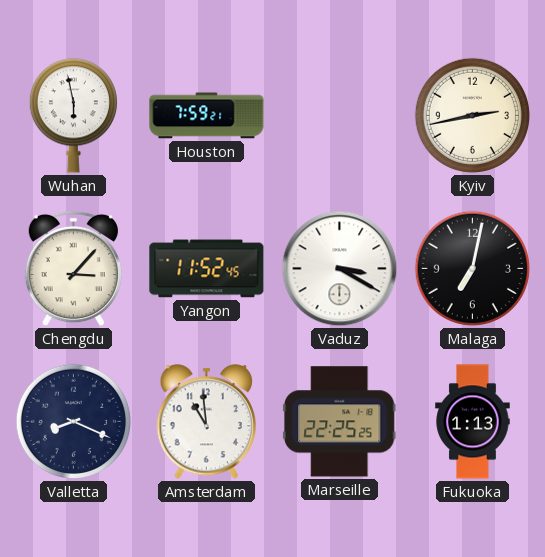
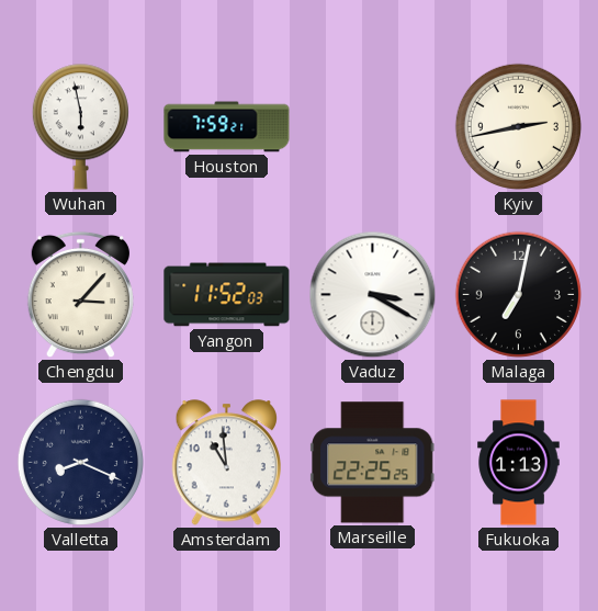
Yangon: 11:52:45 -> 11:52:03 (227, 295)
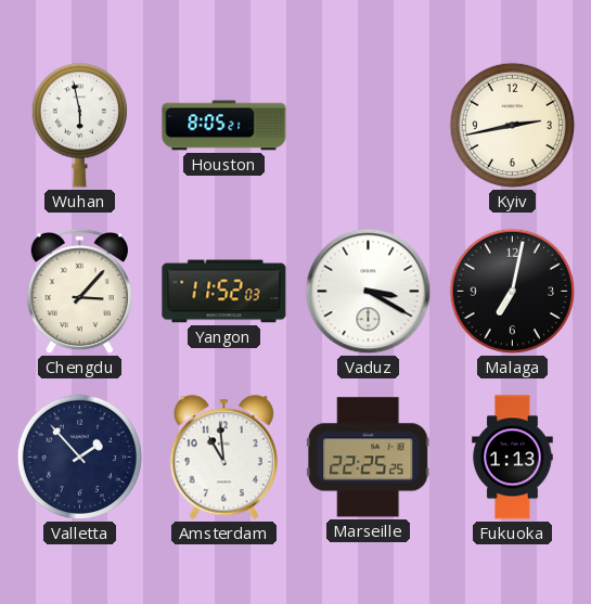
Houston: 7:59 -> 8:05 (224, 126)
Valletta: 8:19 -> 1:53 (79, 457)
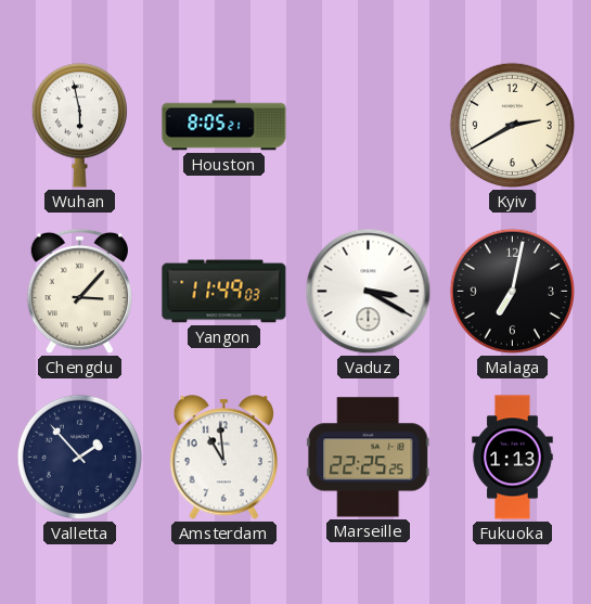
Kyiv: 2:43 -> 2:40 (512, 125)
Yangon: 11:52 -> 11:49 (224, 292)
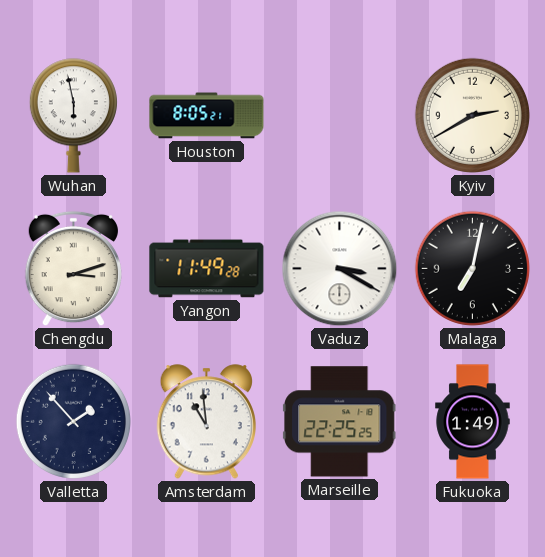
Chengdu: 3:07 -> 3:12 (73, 269)
Yangon: 11:49:03 -> 11:49:28 (207, 269)
Fukuoka: 1:13 -> 1:49 (473, 422)
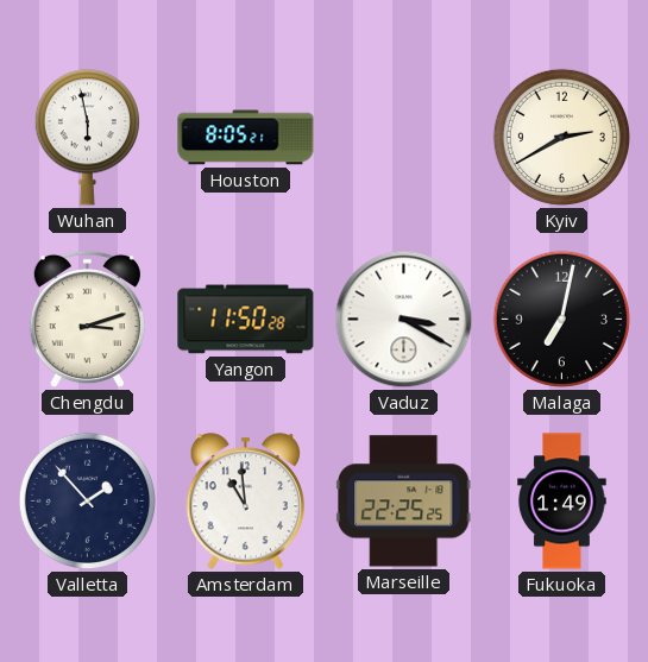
Yangon: 11:49 -> 11:50 (246, 320)
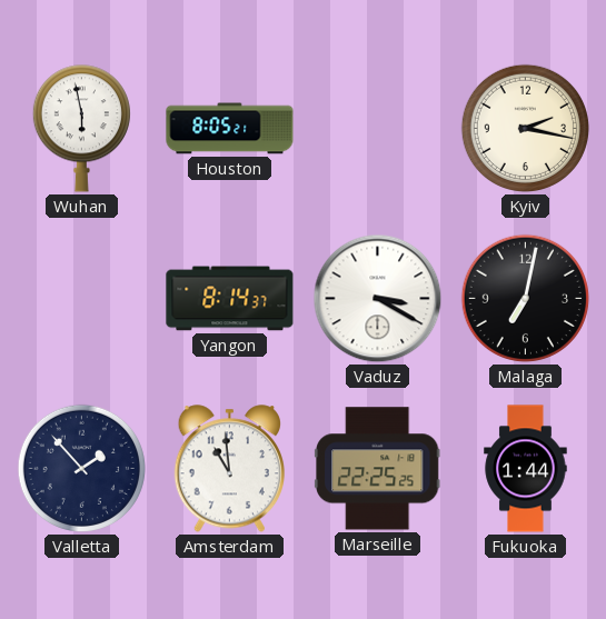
Kyiv: 2:40 -> 2:17 (525, 128)
Chengdu: 3:12 -> none (87, 320)
Yangon: 11:50 -> 8:14 (230, 299)
Fukuoka: 1:49 -> 1:44 (526, 469)
